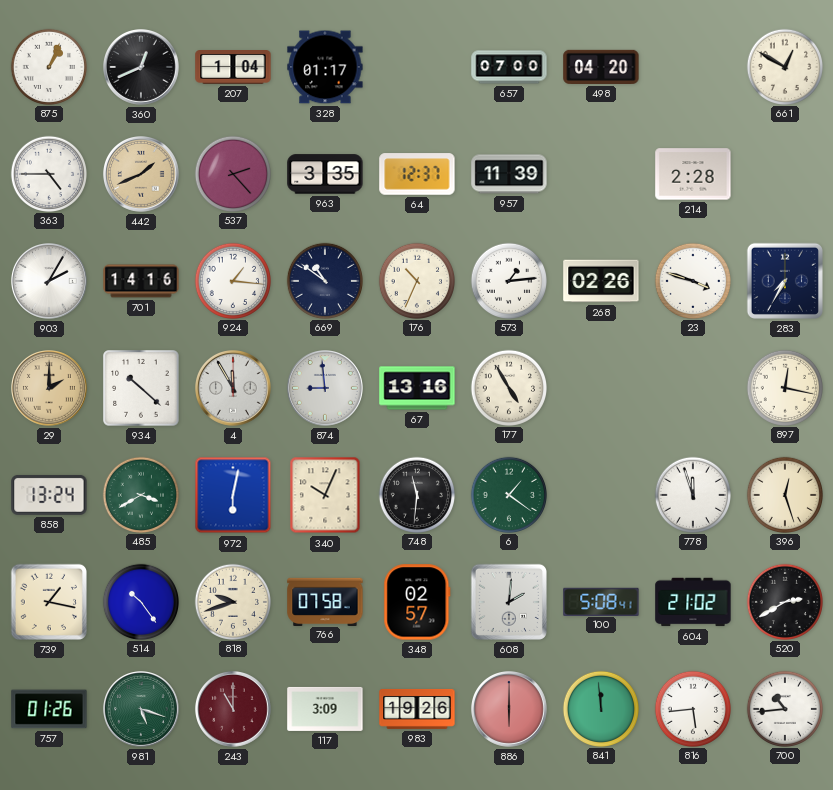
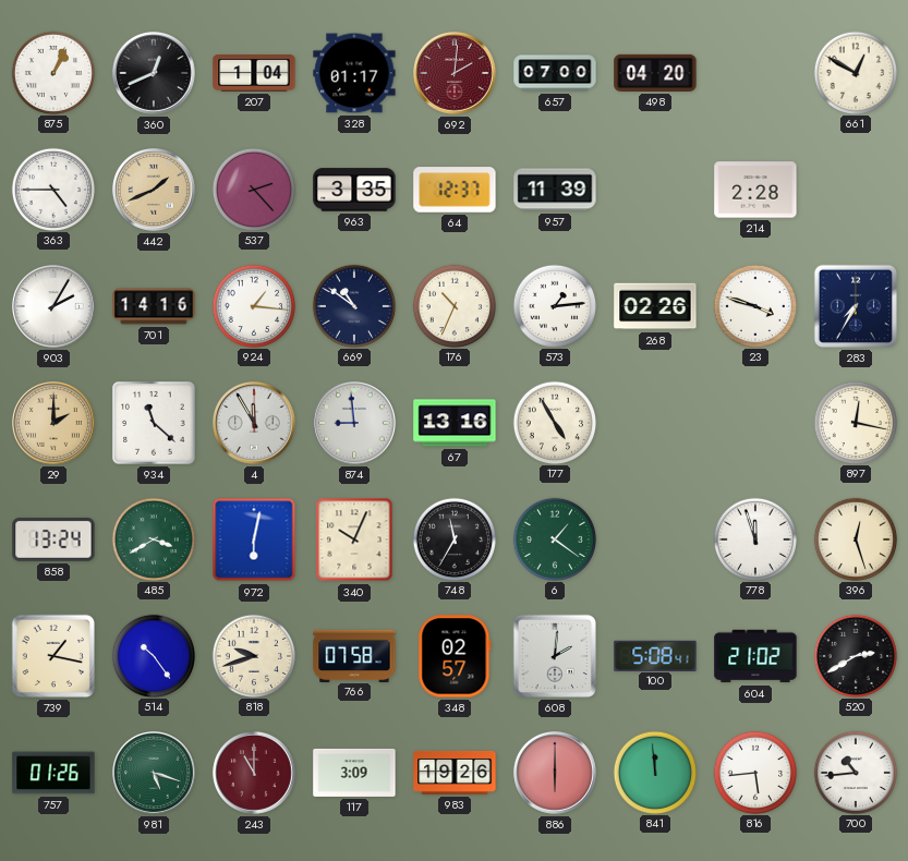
692: none -> 2:01 (456, 74)
934: 10:22 -> 11:22 (154, 423)
748: 11:31 -> 11:35 (453, 538)
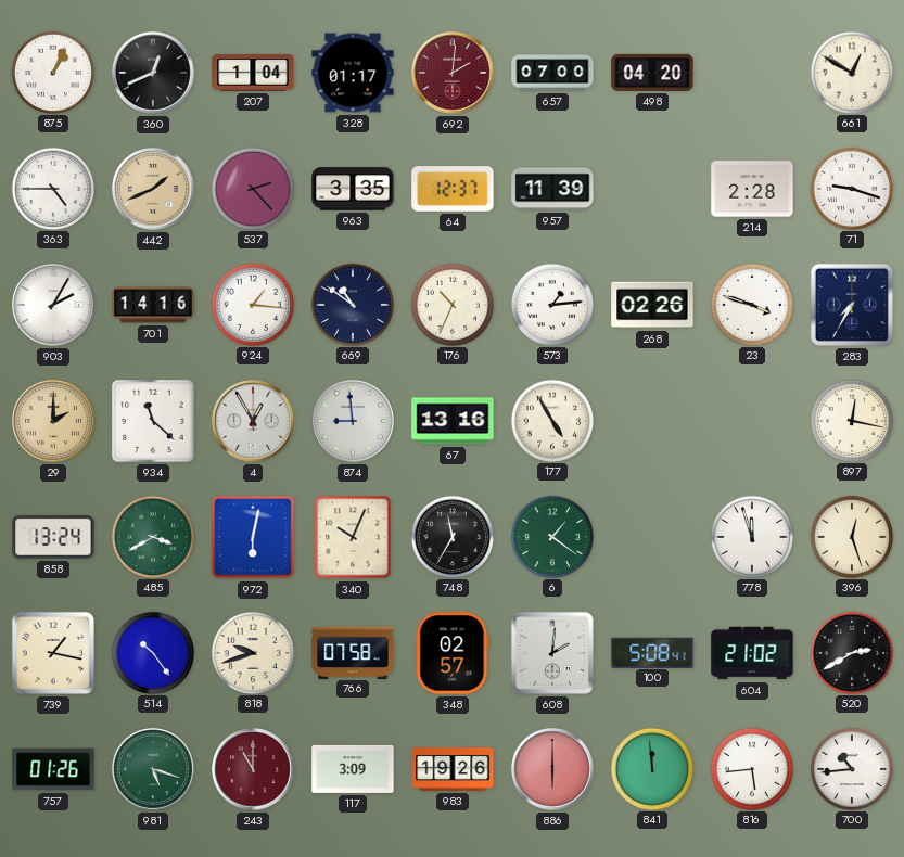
71: none -> 9:18 (851, 188)
4: 11:55 -> 12:55 (254, 422)
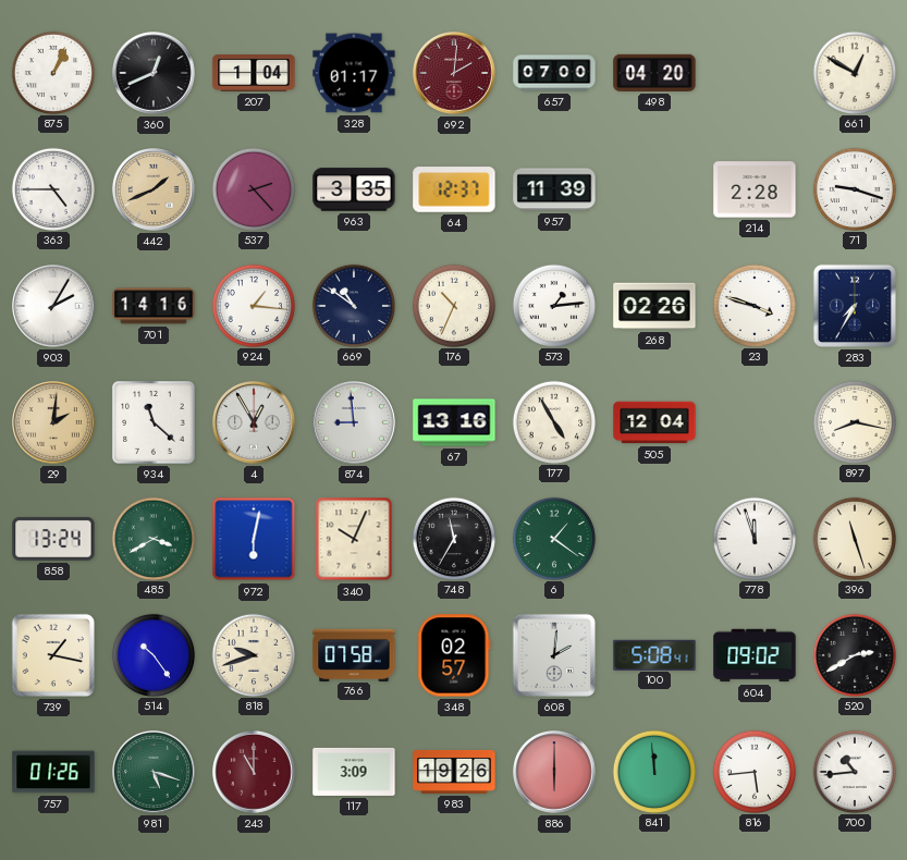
29: 2:00 -> 2:01 (54, 423)
505: none -> 12:04 (654, 422)
897: 12:17 -> 8:17 (854, 421)
396: 12:27 -> 11:27 (854, 538)
604: 21:02 -> 09:02 (755, 655)
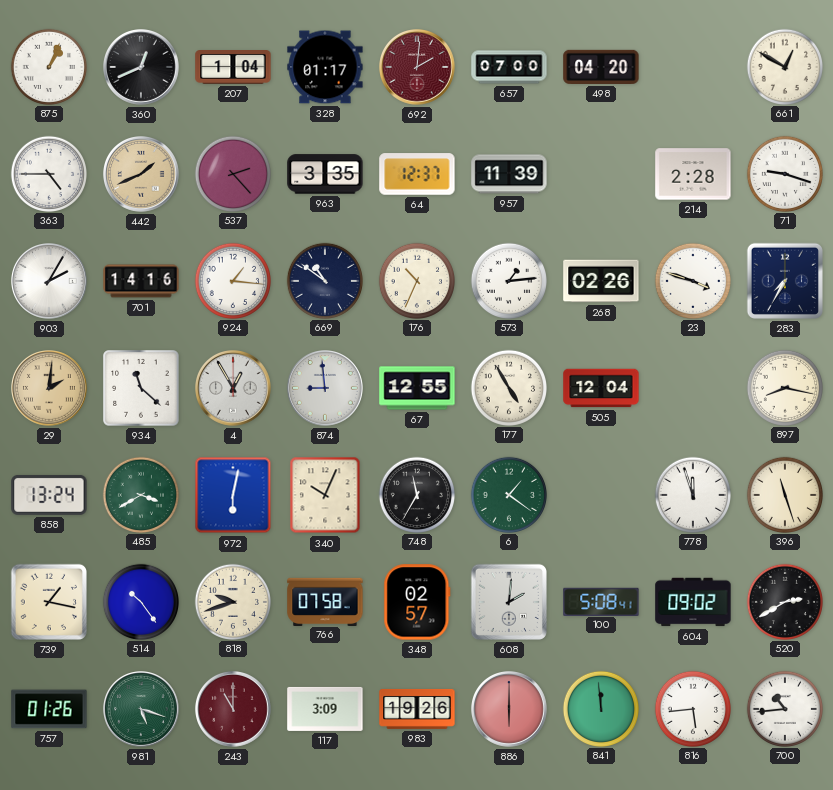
67: 13:16 -> 12:55 (417, 388)
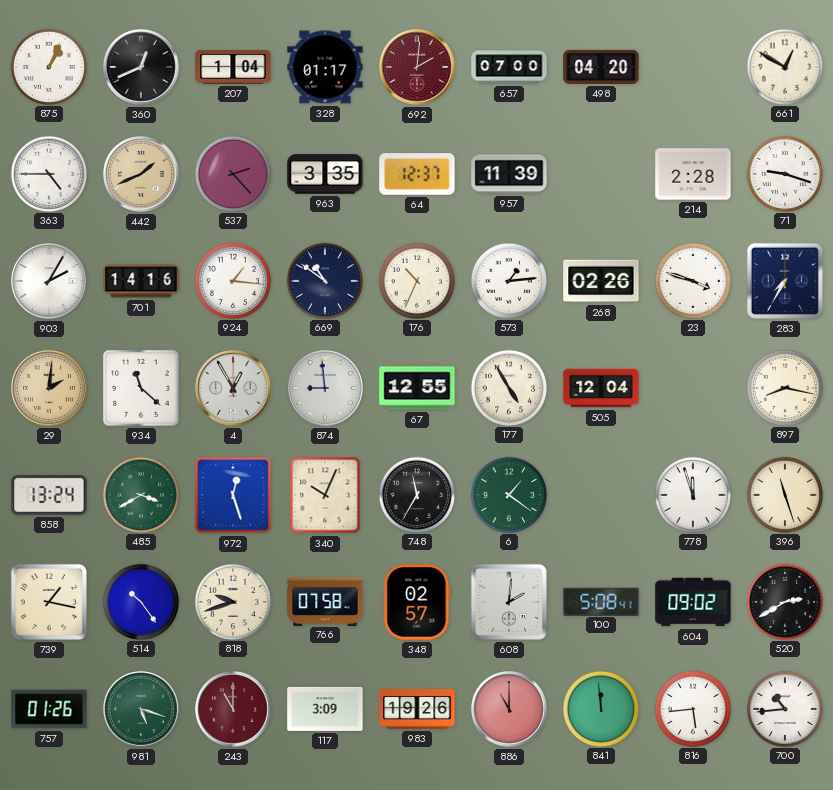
972: 6:02 -> 12:27 (233, 495)
886: 6:00 -> 11:00 (510, 710)
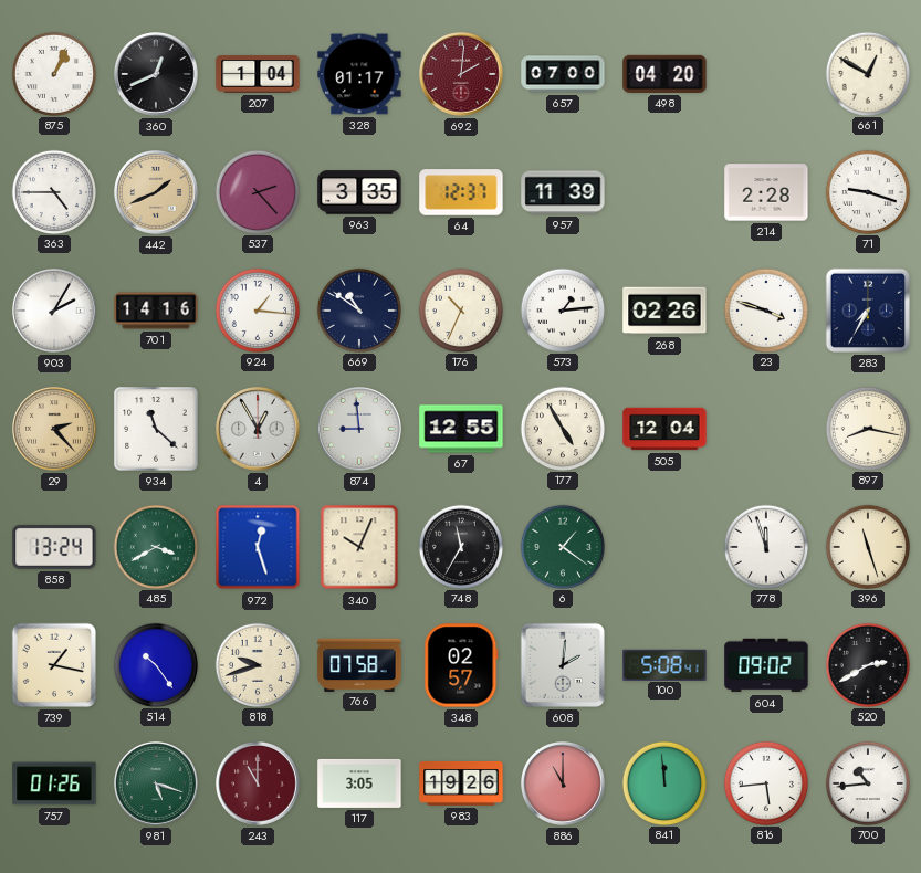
29: 2:01 -> 2:23 (55, 430)
117: 3:09 -> 3:05 (359, 783)
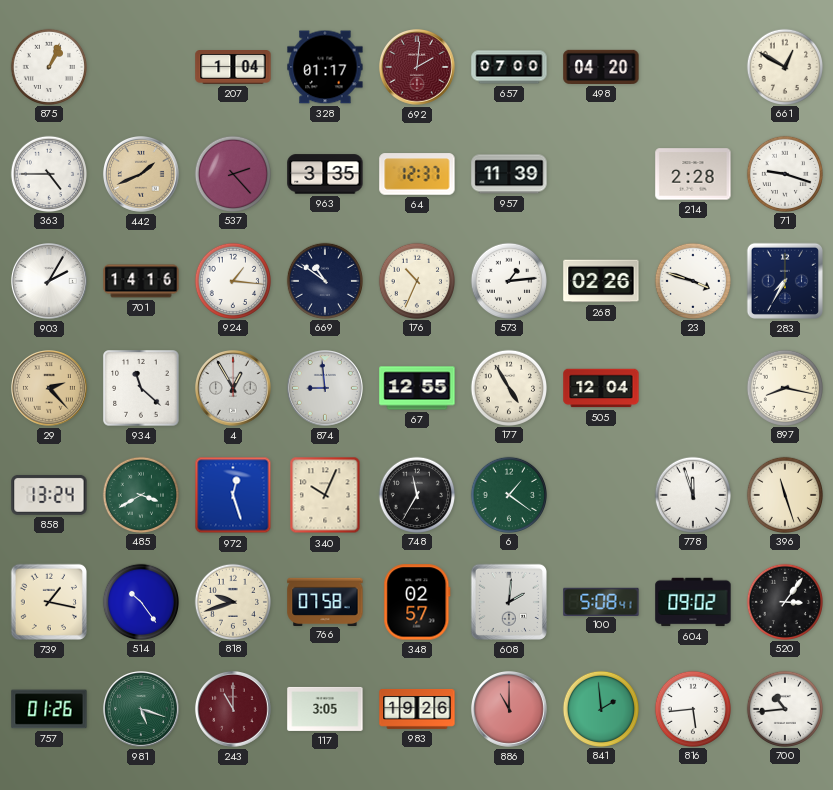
360: 12:41 -> none (157, 75)
520: 2:40 -> 3:06 (784, 601)
841: 11:59 -> 1:59 (600, 708)
